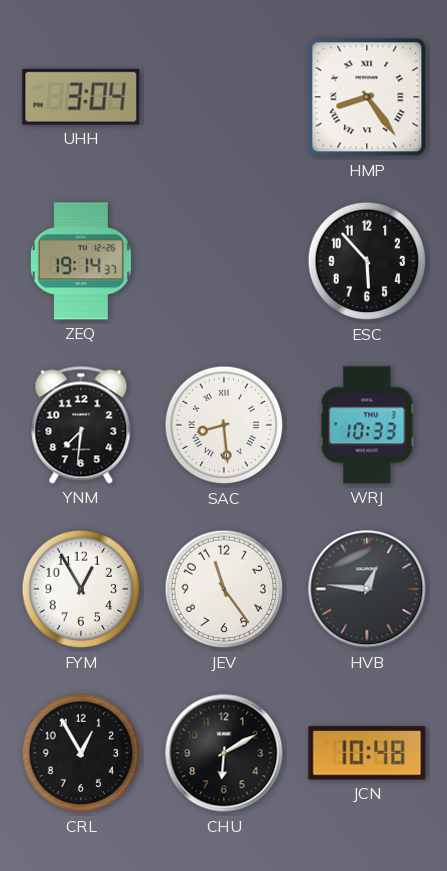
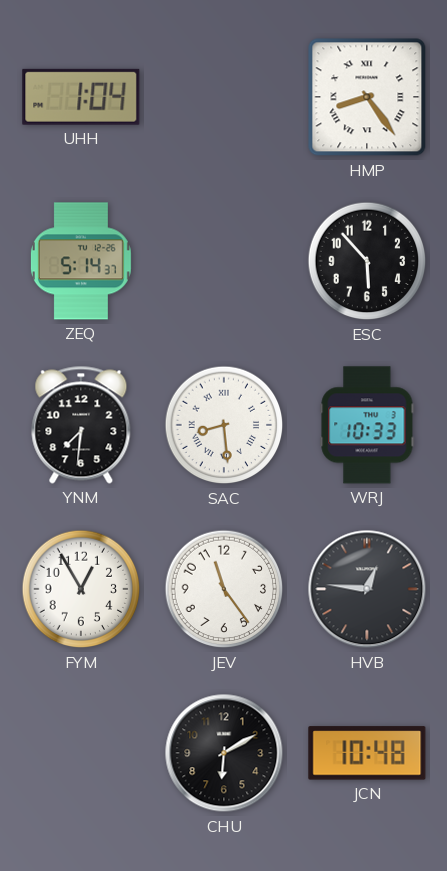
UHH: 3:04 -> 1:04 (81, 97)
ZEQ: 19:14 -> 5:14 (81, 261)
CRL: 12:55 -> none (81, 753)
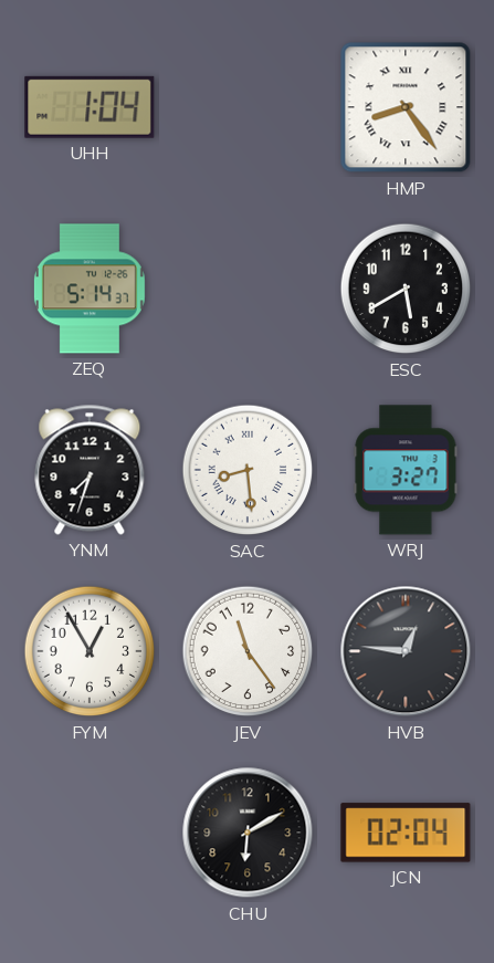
ESC: 5:53 -> 5:40 (406, 289)
YNM: 7:31 -> 7:33 (90, 470)
WRJ: 10:33 -> 3:27 (406, 470)
JCN: 10:48 -> 02:04 (406, 833)
